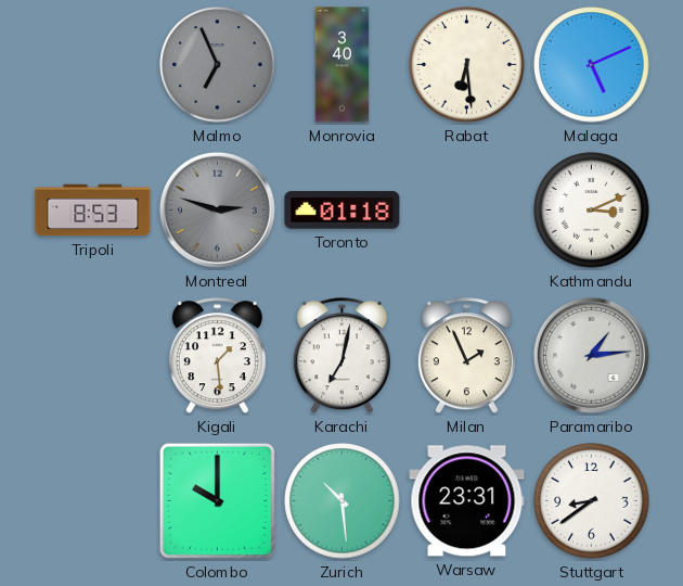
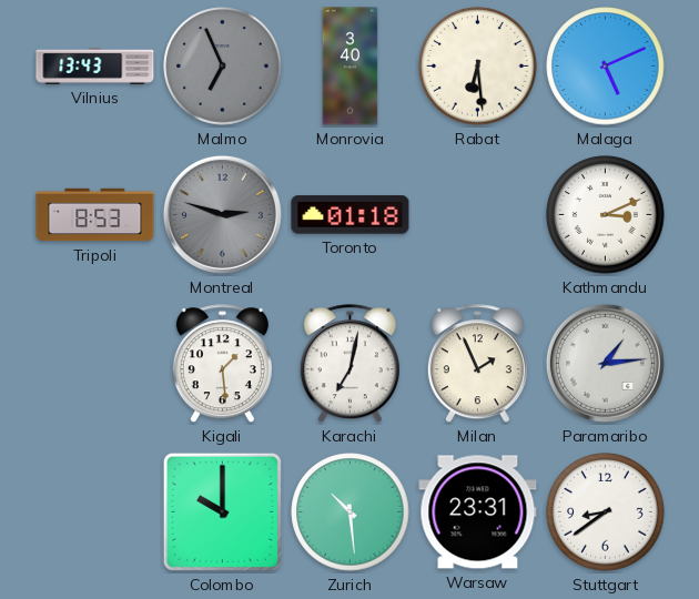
Vilnius: none -> 13:43 (95, 67)
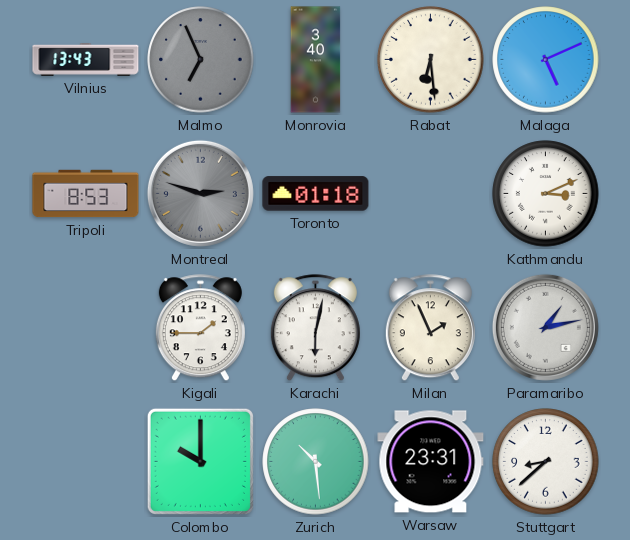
Kigali: 1:29 -> 1:45 (200, 328)
Karachi: 7:02 -> 6:02 (315, 328)
Paramaribo: 1:14 -> 1:13 (545, 327)
Stuttgart: 8:39 -> 8:38 (546, 462)
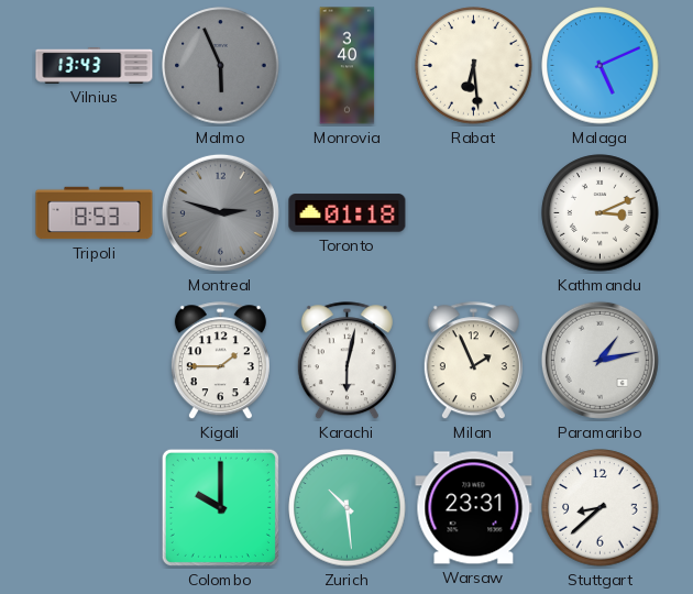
Malmo: 6:56 -> 5:56 (221, 66)
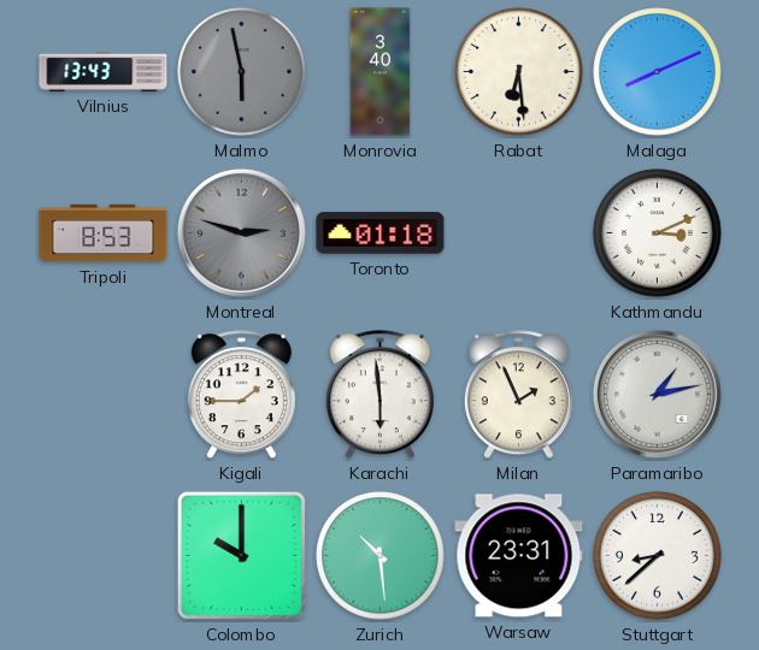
Malmo: 5:56 -> 5:58 (242, 72)
Malaga: 5:11 -> 8:11 (658, 72)
Karachi: 6:02 -> 5:59 (379, 395)
